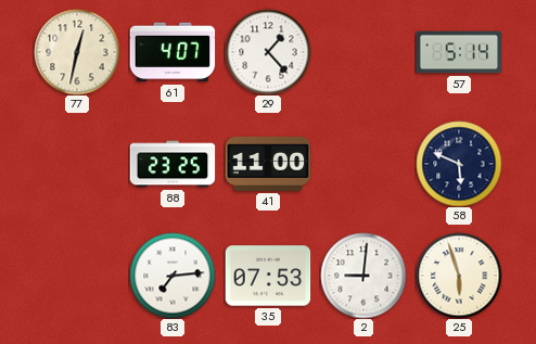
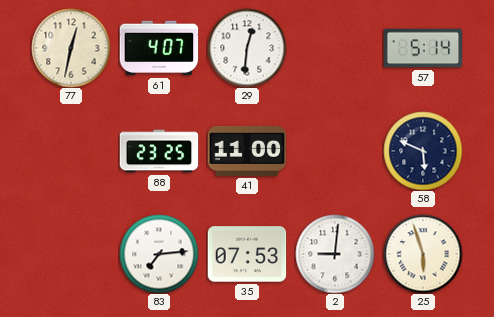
29: 1:23 -> 12:31 (247, 48)
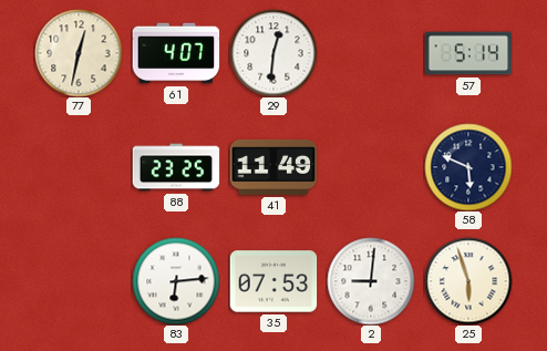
41: 11:00 -> 11:49 (273, 167)
83: 7:14 -> 6:14 (176, 281)
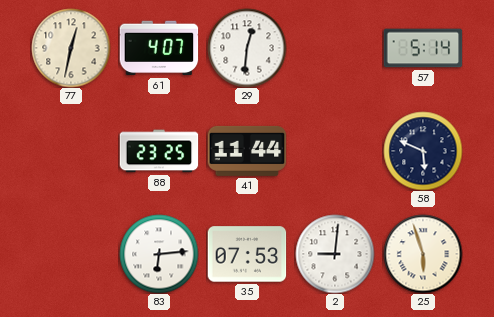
41: 11:49 -> 11:44 (247, 151)
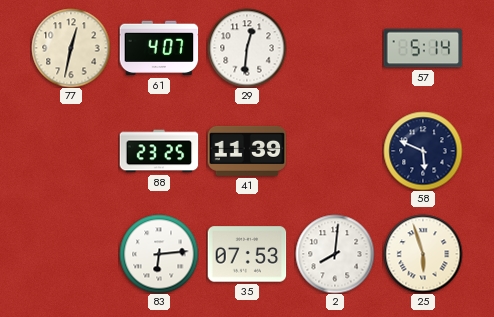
41: 11:44 -> 11:39 (247, 151)
2: 9:01 -> 8:01 (335, 254)
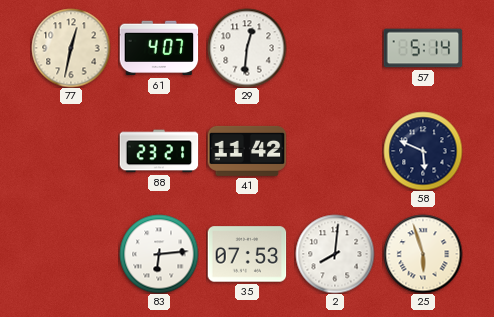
88: 23:25 -> 23:21 (159, 151)
41: 11:39 -> 11:42 (247, 151)
